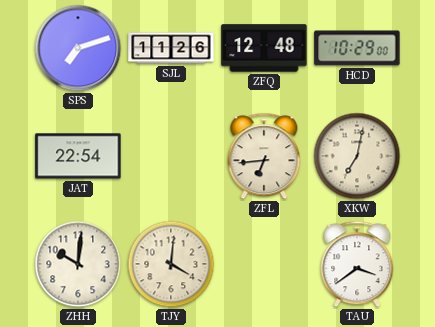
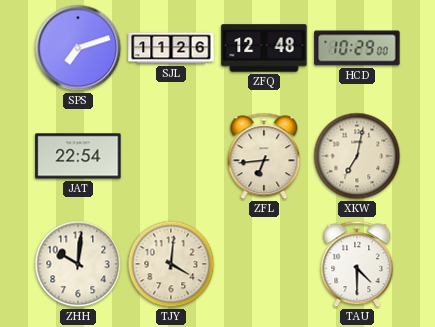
TAU: 3:39 -> 4:30 (357, 264)
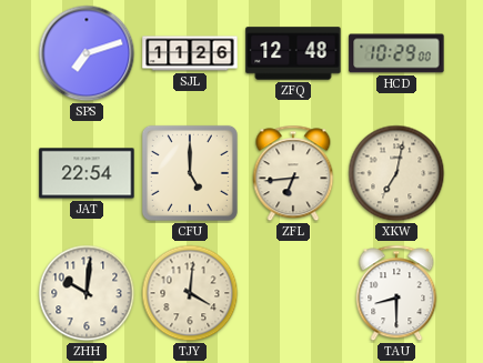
CFU: none -> 5:00 (190, 173)
TAU: 4:30 -> 8:30 (396, 293)
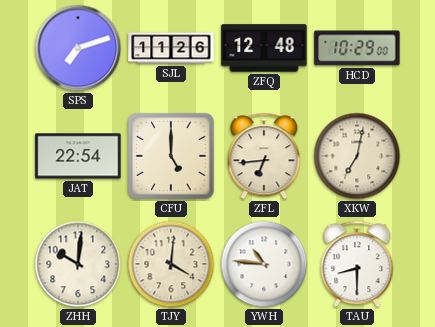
YWH: none -> 10:46 (264, 264)
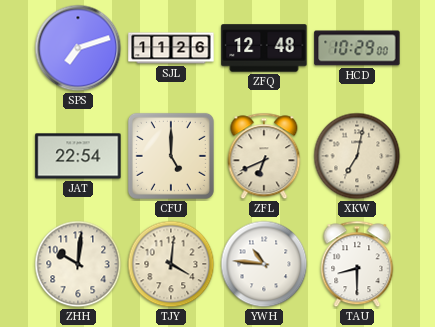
ZFL: 6:44 -> 6:41 (264, 156)
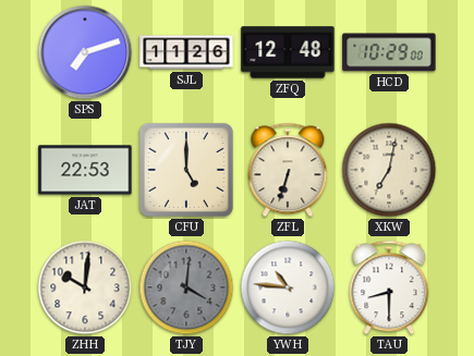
JAT: 22:54 -> 22:53 (85, 170)
ZFL: 6:41 -> 6:33 (288, 170)
TJY dial: cream -> grey (186, 287)
